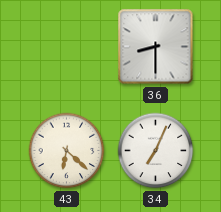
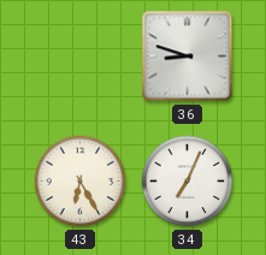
36: 8:30 -> 8:48 (188, 57)
43: 6:22 -> 6:25 (81, 182)
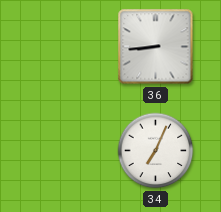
36: 8:48 -> 8:44 (156, 47)
43: 6:25 -> none (81, 182)
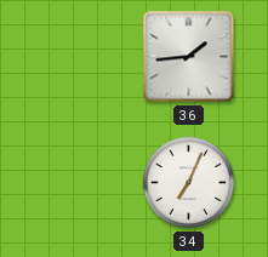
36: 8:44 -> 1:44 (189, 57)
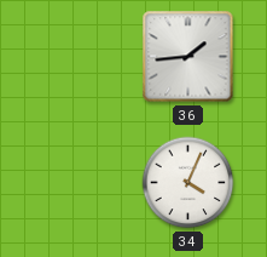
34: 7:04 -> 4:04 (188, 183)
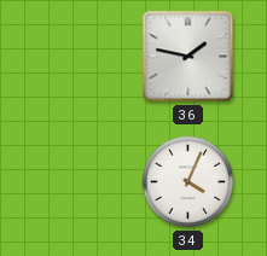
36: 1:44 -> 1:47 (188, 57)
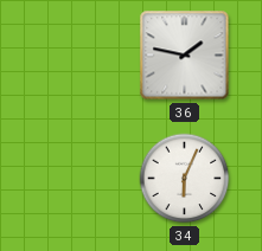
34: 4:04 -> 6:04 (185, 179)
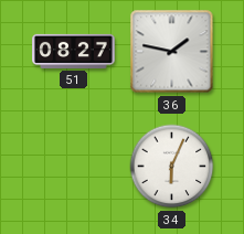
51: none -> 08:27 (74, 51)
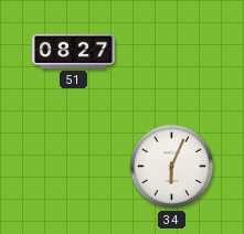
36: 1:47 -> none (172, 52)
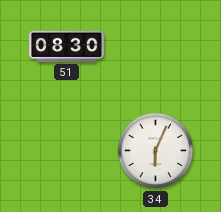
51: 08:27 -> 08:30 (67, 46)
